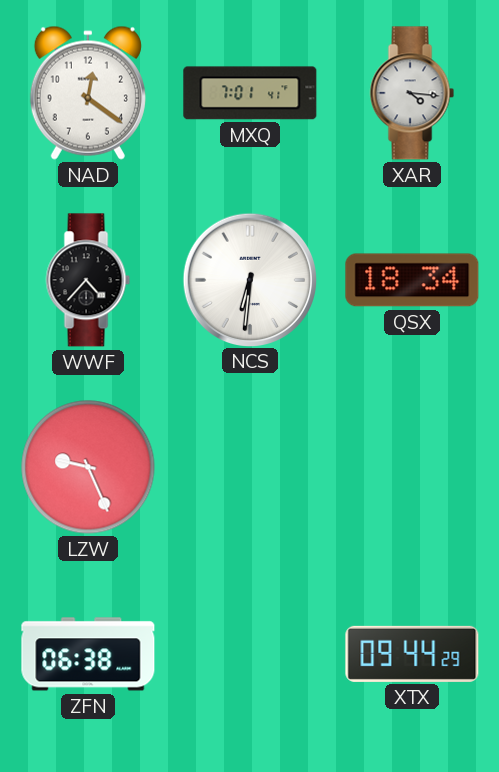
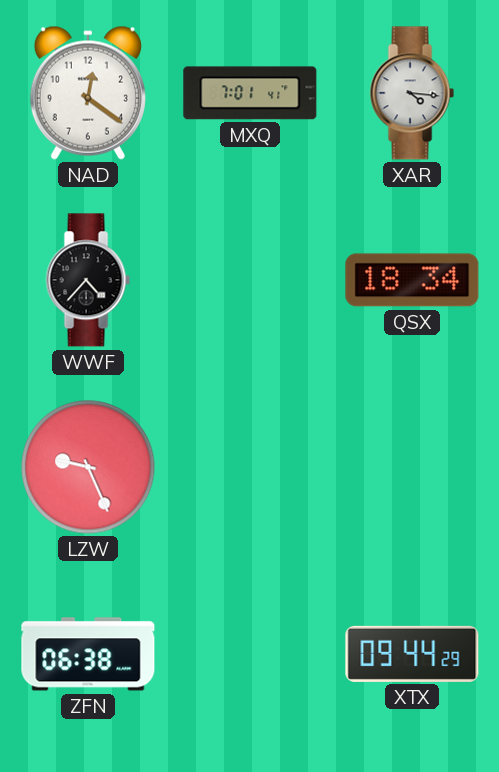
NCS: 6:31 -> none (249, 279)
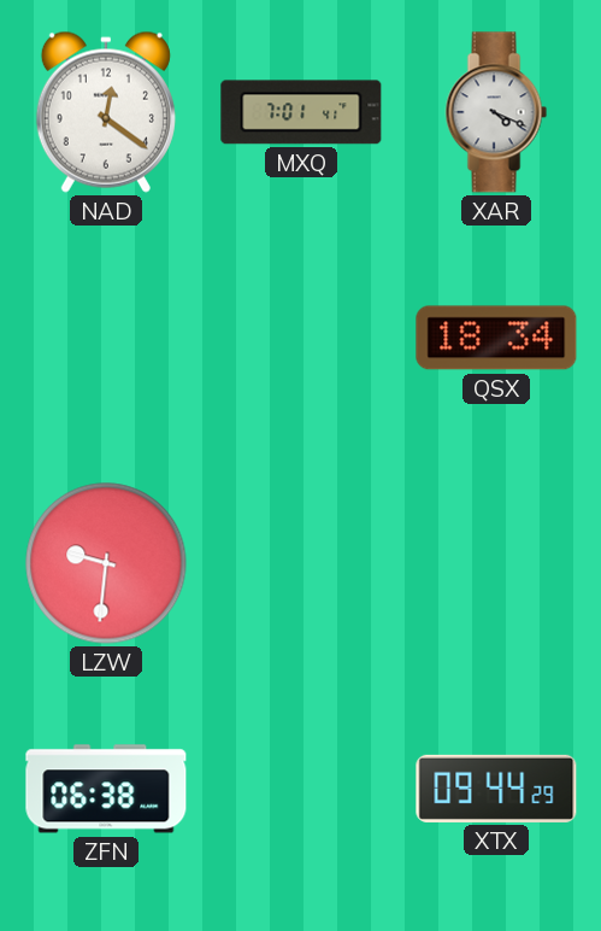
XAR: 4:16 -> 4:19 (496, 112)
WWF: 4:37 -> none (88, 280)
LZW: 9:26 -> 9:31 (106, 563)
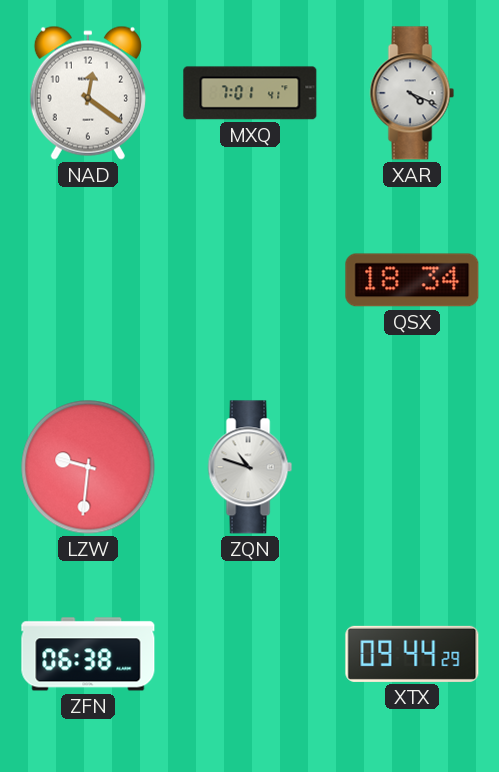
ZQN: none -> 10:48 (250, 467)
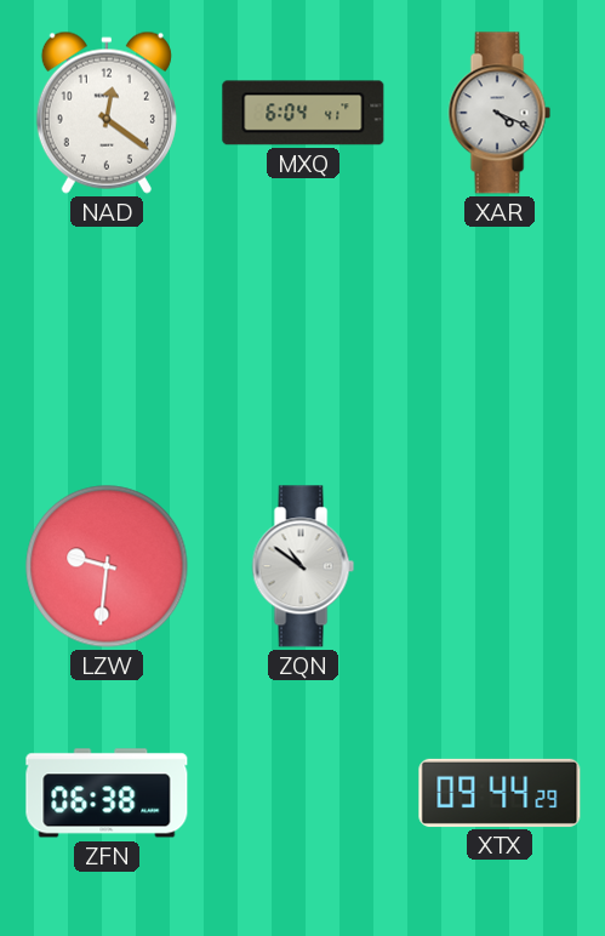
MXQ: 7:01 -> 6:04 (303, 113)
QSX: 18:34 -> none (412, 280)
ZQN: 10:48 -> 10:51 (303, 566)
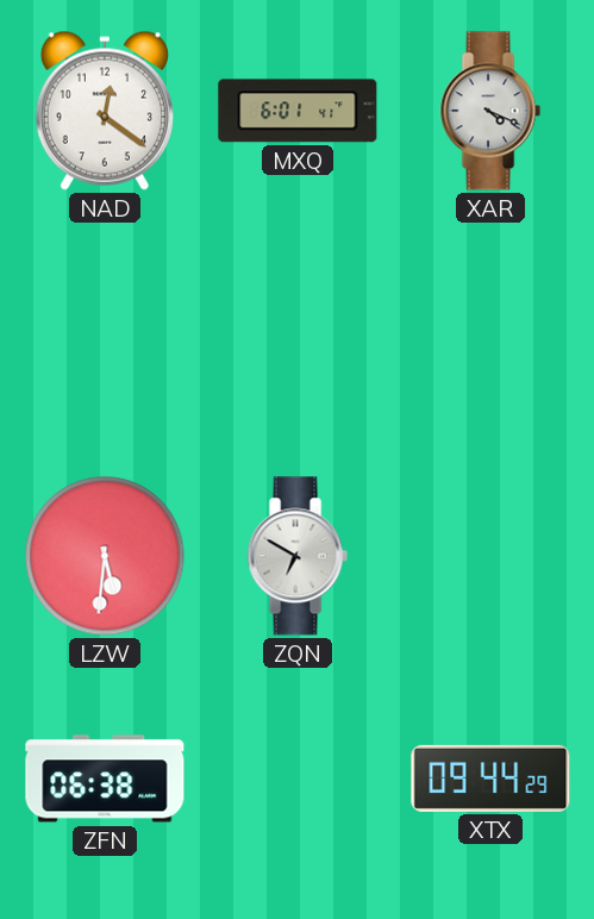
MXQ: 6:04 -> 6:01 (298, 111)
LZW: 9:31 -> 5:31 (105, 556)
ZQN: 10:51 -> 6:50 (298, 556)
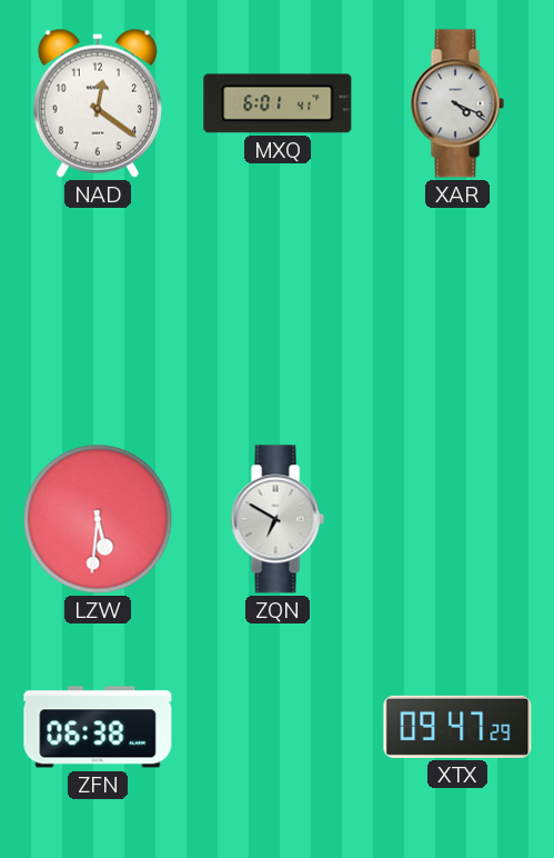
XTX: 09:44 -> 09:47 (457, 727)
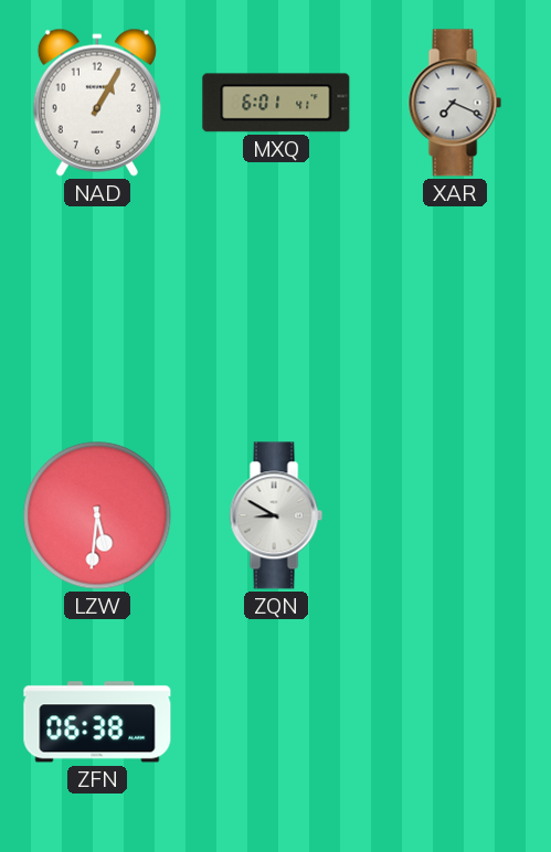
NAD: 12:21 -> 1:05 (97, 103)
XAR: 4:19 -> 7:19 (455, 103)
ZQN: 6:50 -> 8:50 (276, 515)
XTX: 09:47 -> none (457, 727)
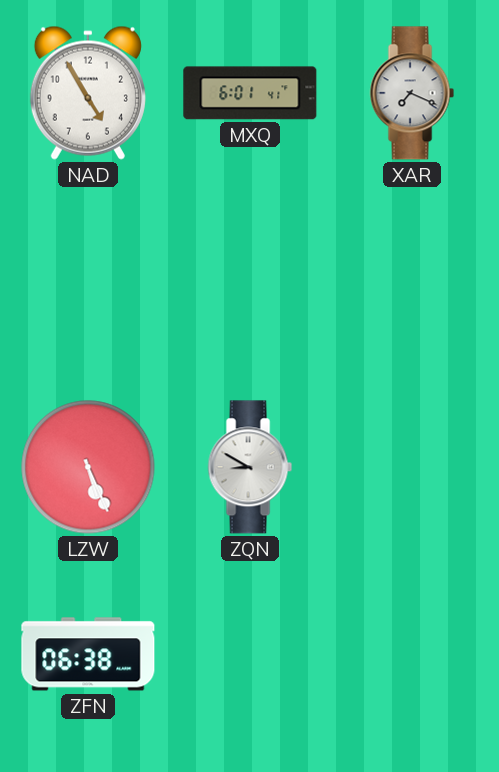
NAD: 1:05 -> 4:55 (88, 93)
LZW: 5:31 -> 5:26 (88, 467)
